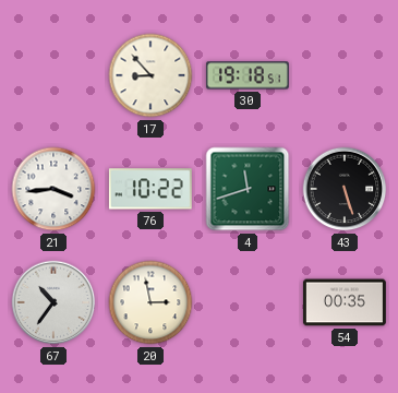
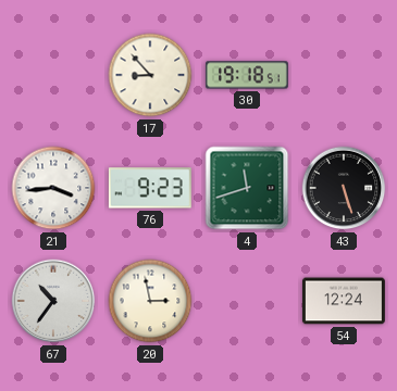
76: 10:22 -> 9:23 (150, 188)
54: 00:35 -> 12:24 (344, 301)
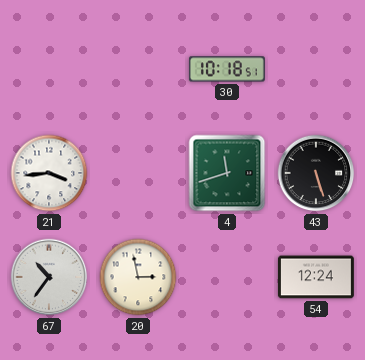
17: 8:53 -> none (150, 75)
30: 19:18 -> 10:18 (227, 69)
76: 9:23 -> none (150, 188)
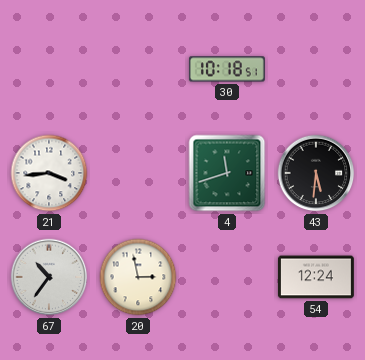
43: 5:27 -> 5:31 (316, 173)
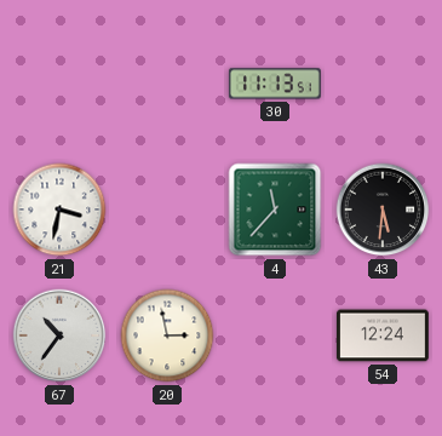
30: 10:18 -> 11:13 (275, 84)
21: 3:44 -> 3:32 (59, 210)
4: 11:42 -> 11:37 (275, 210)
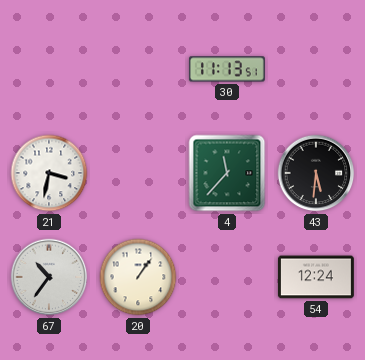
20: 2:58 -> 1:06 (138, 277)
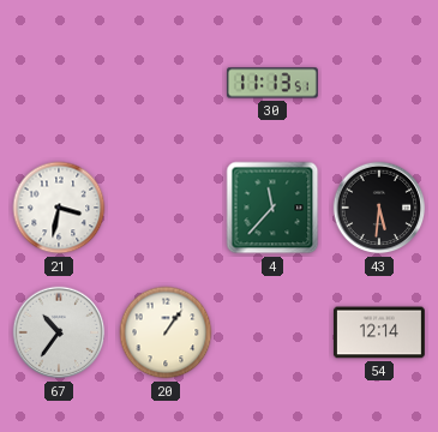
54: 12:24 -> 12:14 (379, 332)
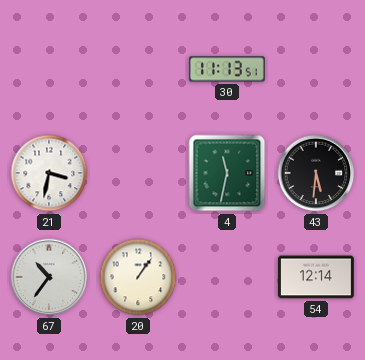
4: 11:37 -> 11:32 (227, 173)
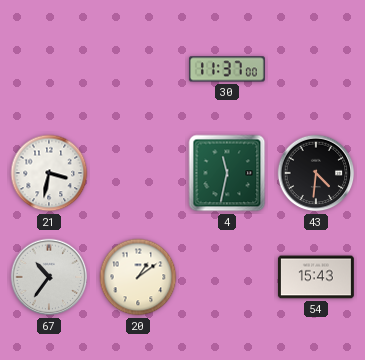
30: 11:13 -> 11:37 (227, 69)
43: 5:31 -> 4:31 (316, 173)
20: 1:06 -> 1:09 (138, 277)
54: 12:14 -> 15:43 (316, 277)
